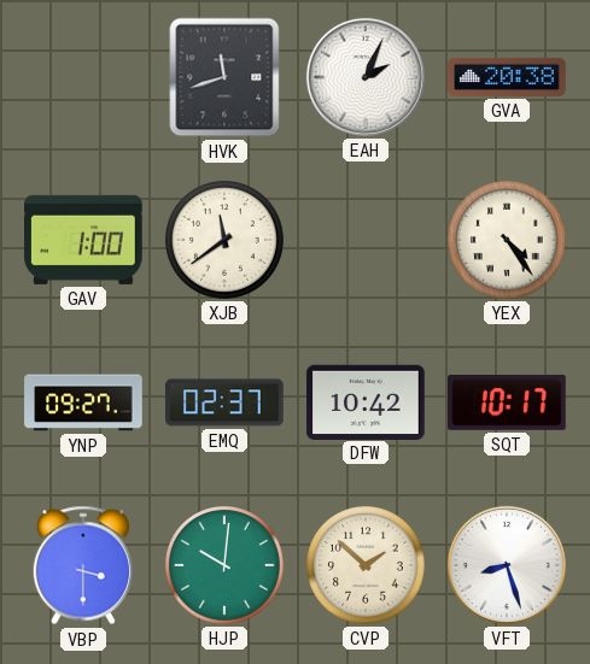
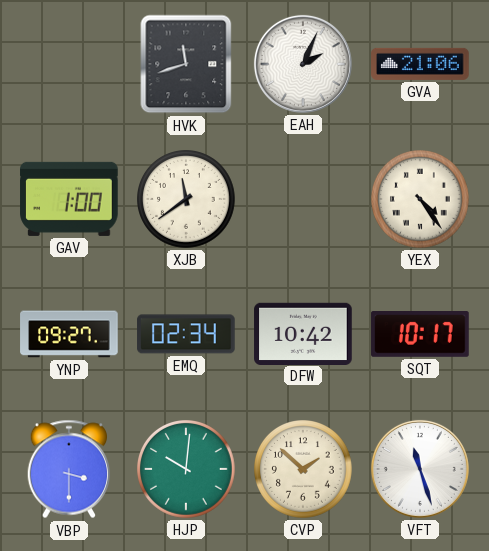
GVA: 20:38 -> 21:06 (420, 64)
EMQ: 02:37 -> 02:34 (186, 334)
VFT: 8:27 -> 11:27 (420, 469)
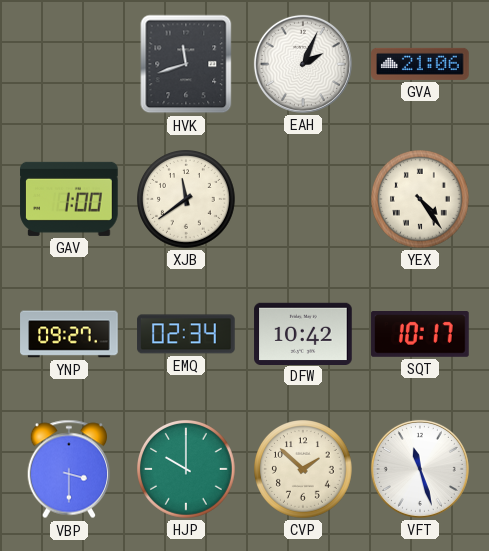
HJP: 10:01 -> 10:00 (187, 470)
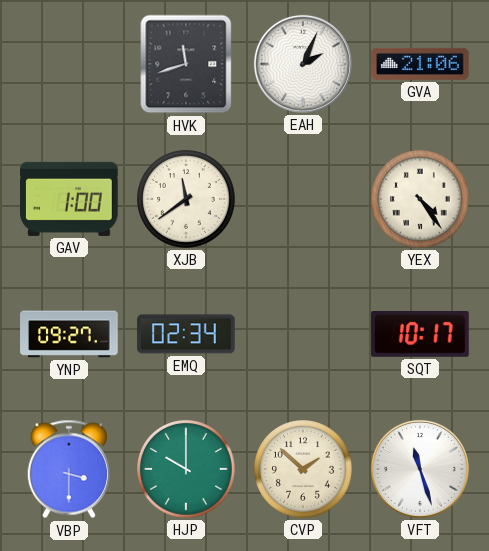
DFW: 10:42 -> none (303, 333)
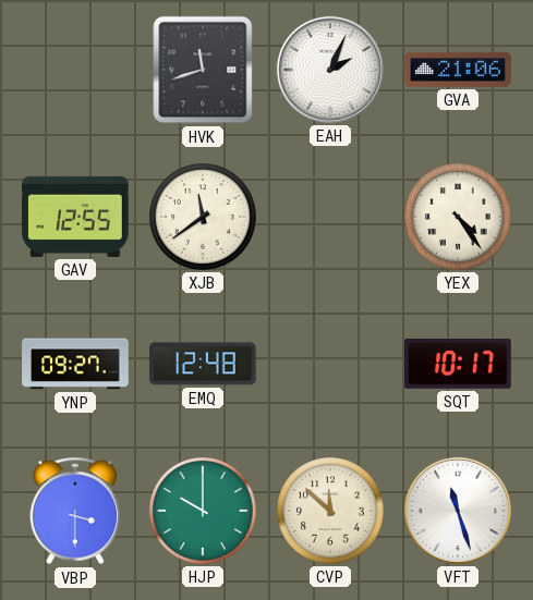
GAV: 1:00 -> 12:55 (75, 217)
EMQ: 02:34 -> 12:48 (203, 364)
CVP: 1:52 -> 11:52 (331, 512)
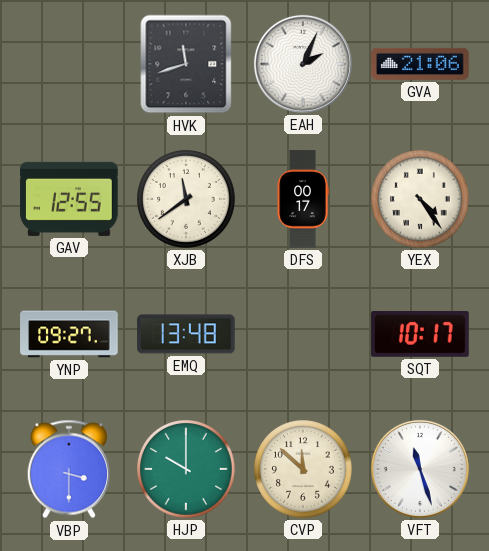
DFS: none -> 00:17 (303, 199)
EMQ: 12:48 -> 13:48 (186, 334)
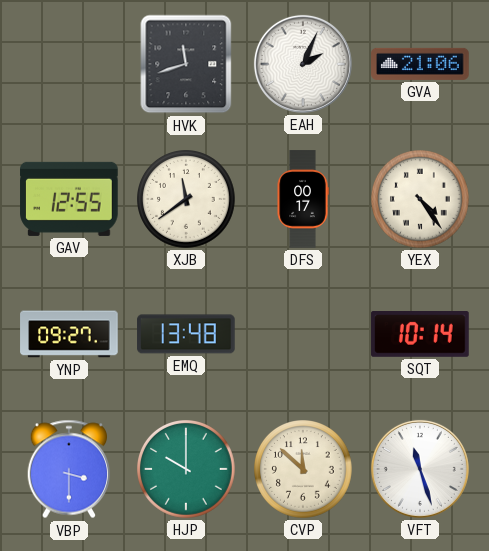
SQT: 10:17 -> 10:14 (420, 335)
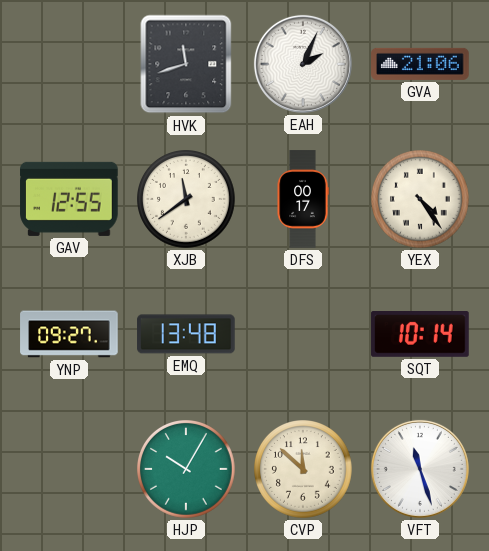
VBP: 3:30 -> none (69, 469)
HJP: 10:00 -> 10:05 (187, 470)
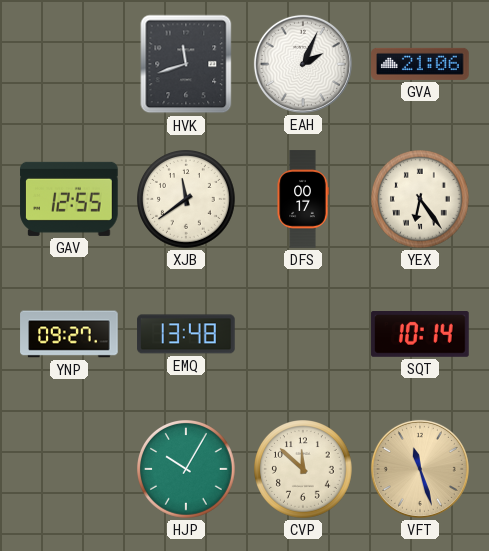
YEX: 4:24 -> 6:24 (421, 200)
VFT dial: white -> champagne (420, 469)
